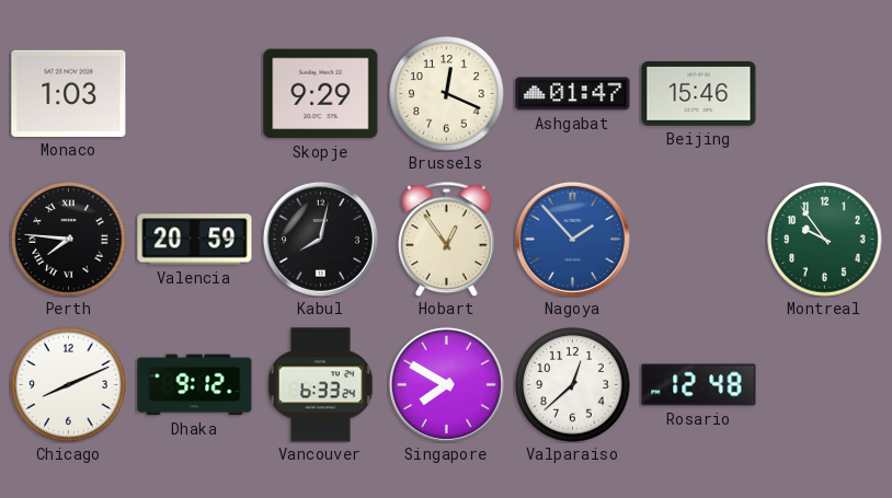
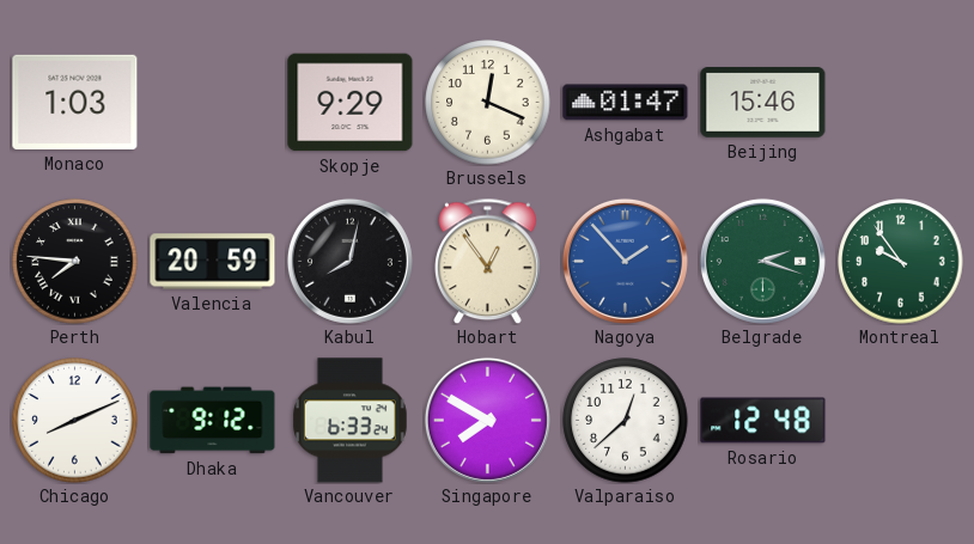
Belgrade: none -> 2:18 (762, 261)
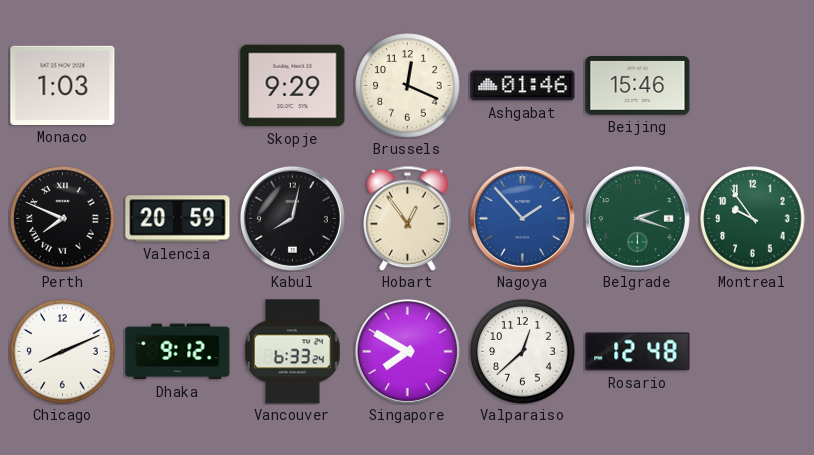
Ashgabat: 01:47 -> 01:46 (523, 86)
Perth: 7:46 -> 7:49 (63, 219)
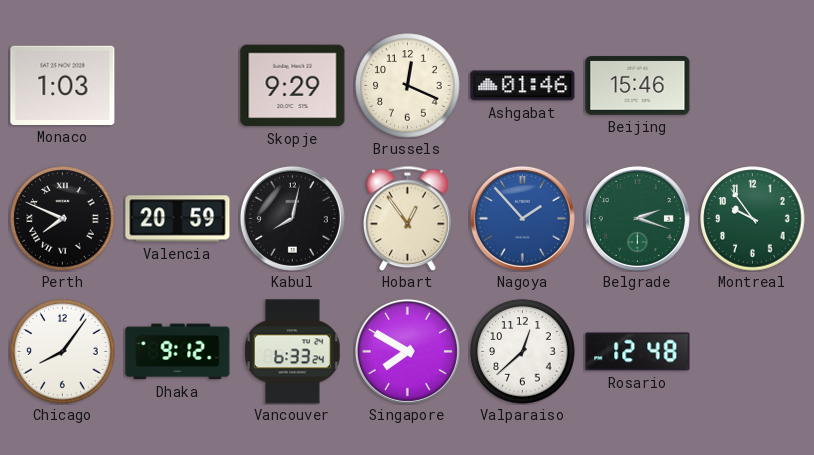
Chicago: 8:11 -> 8:06 (63, 352)
